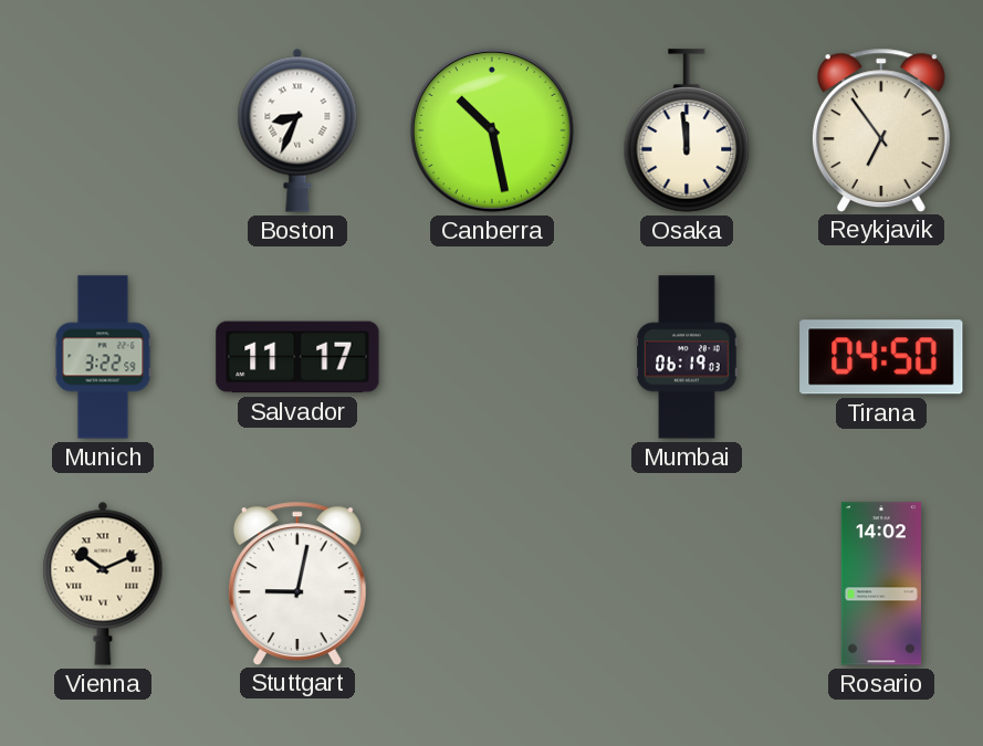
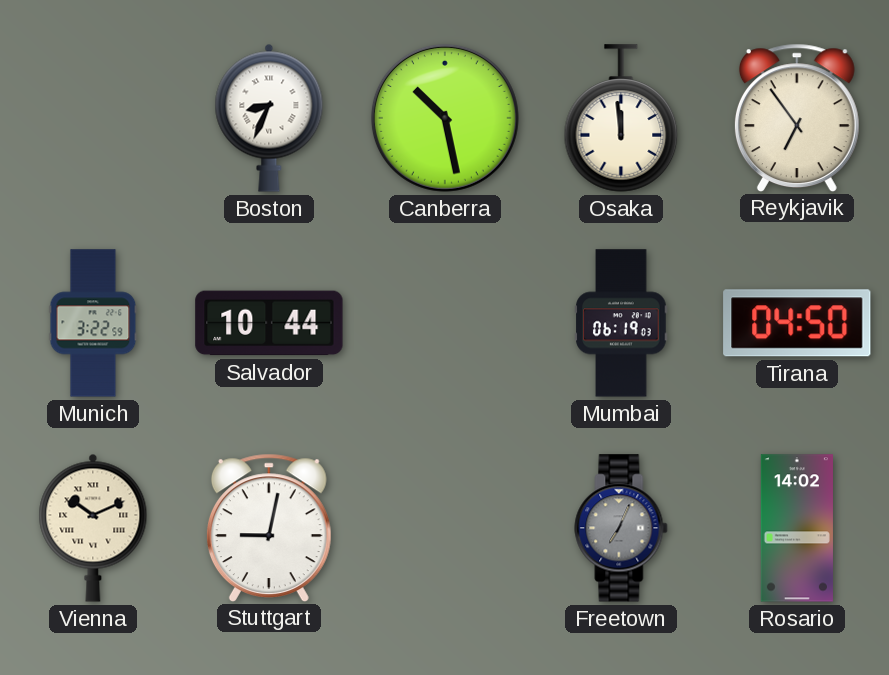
Salvador: 11:17 -> 10:44 (269, 323)
Freetown: none -> 7:04 (621, 528)
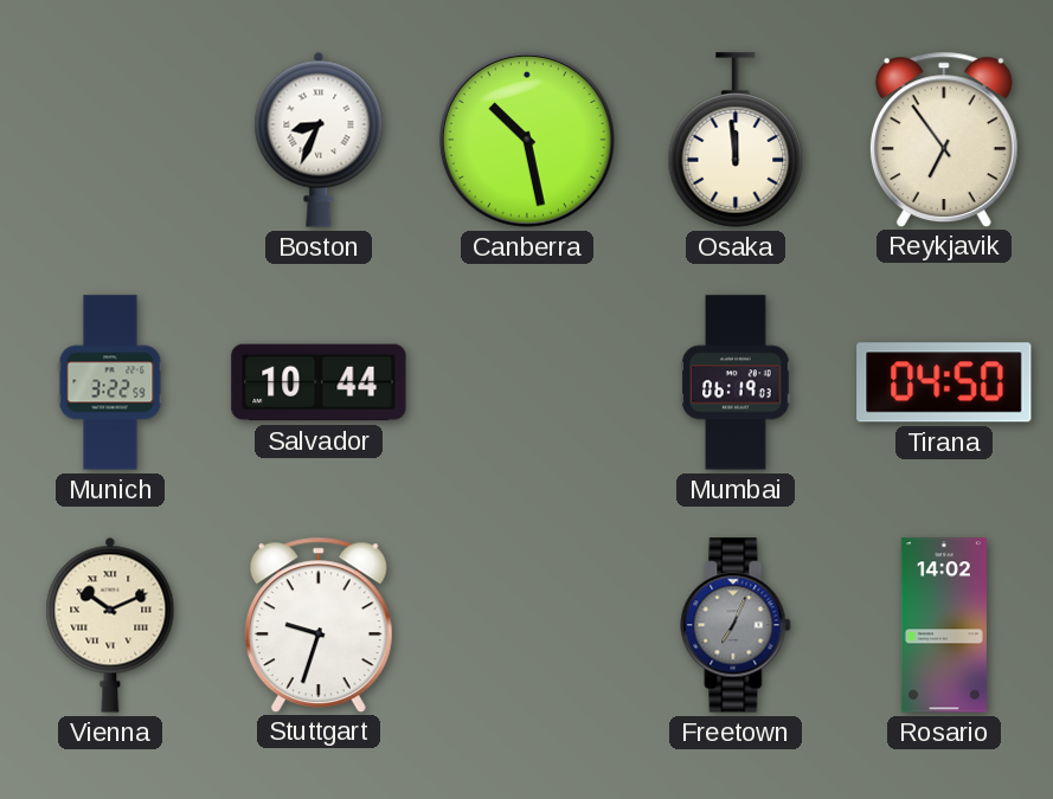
Stuttgart: 9:02 -> 9:33 (319, 624)
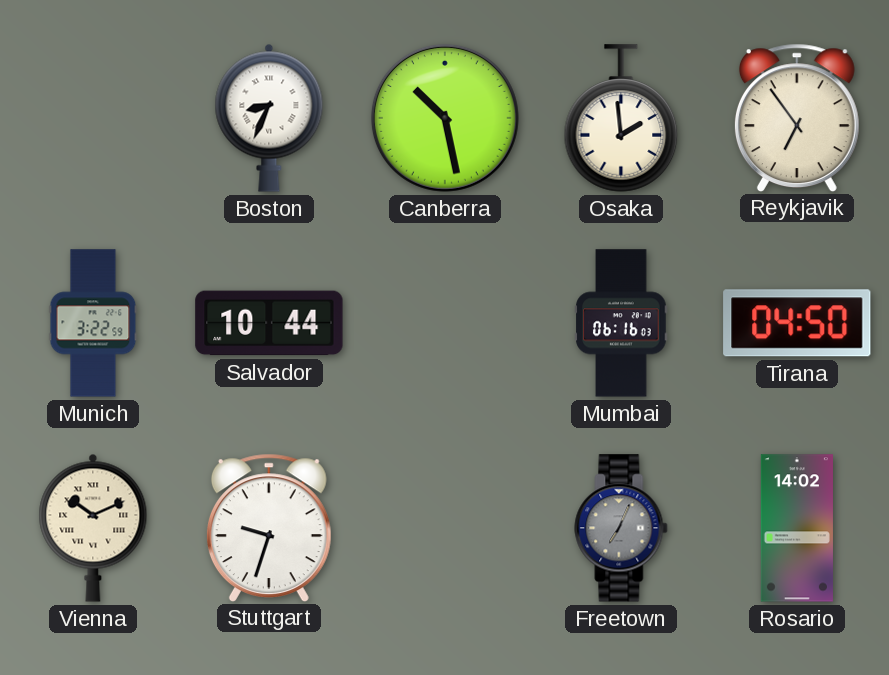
Osaka: 11:59 -> 1:59 (621, 118)
Mumbai: 06:19 -> 06:16 (621, 323)
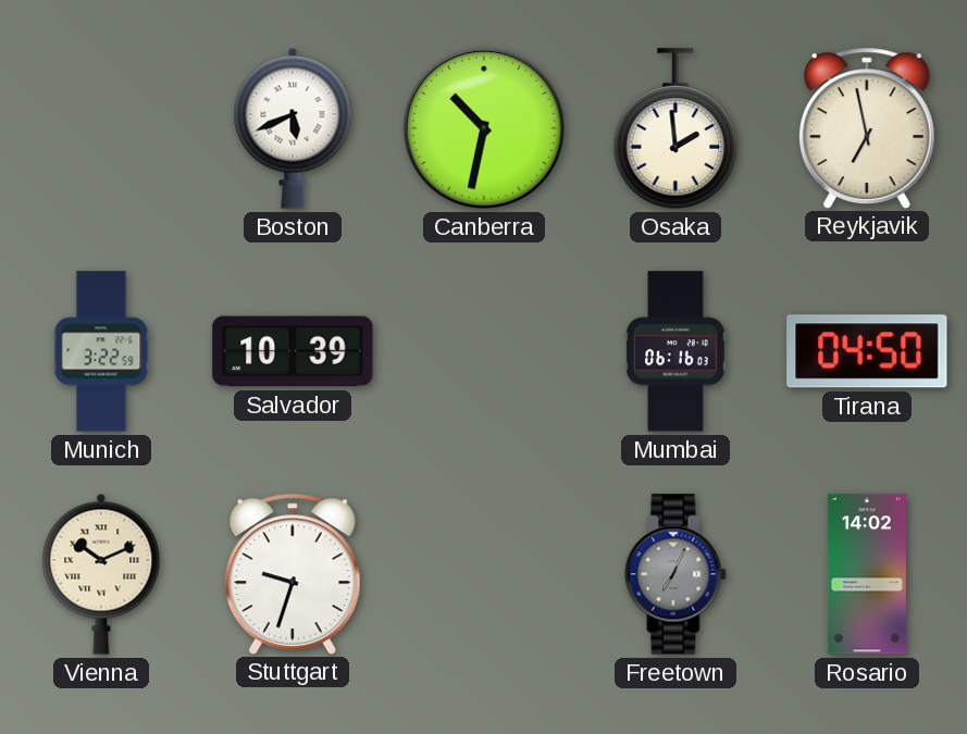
Boston: 8:34 -> 5:41 (293, 128)
Canberra: 10:28 -> 10:32 (484, 128)
Reykjavik: 6:54 -> 6:58 (867, 127)
Salvador: 10:44 -> 10:39 (293, 351)
